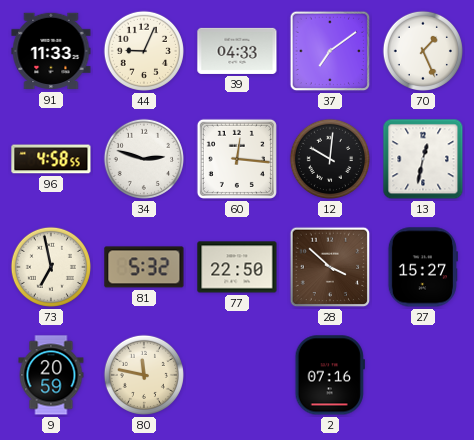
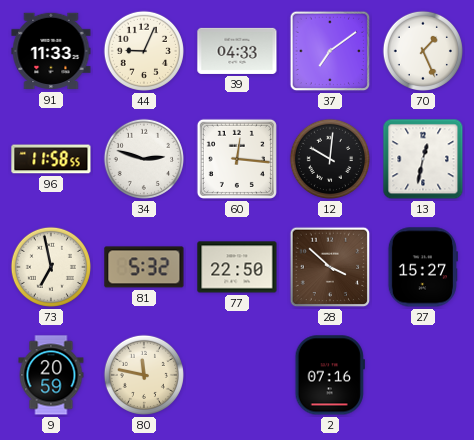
96: 4:58 -> 11:58 (51, 159)
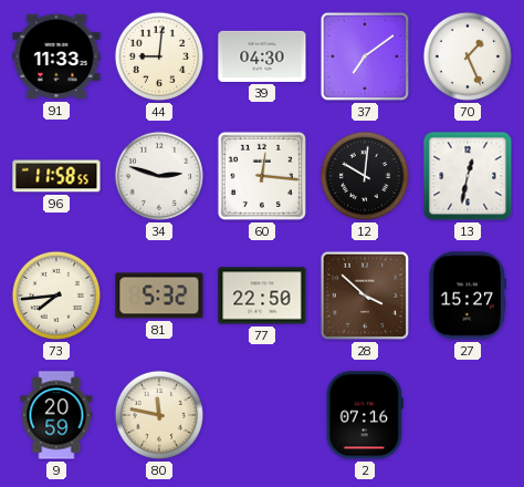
44: 9:04 -> 9:01 (159, 56)
39: 04:33 -> 04:30 (262, 56)
73: 6:58 -> 7:44 (56, 296)
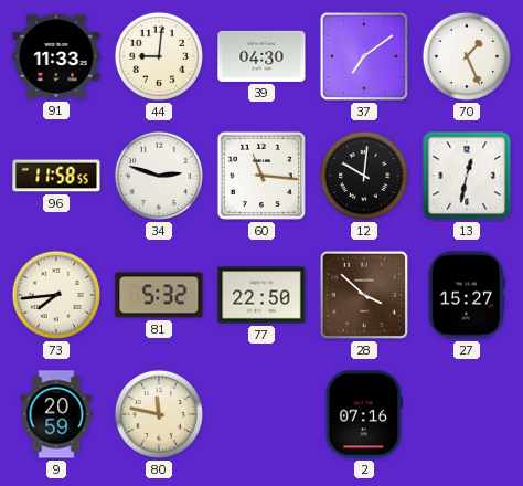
60: 12:16 -> 11:16 (261, 176)
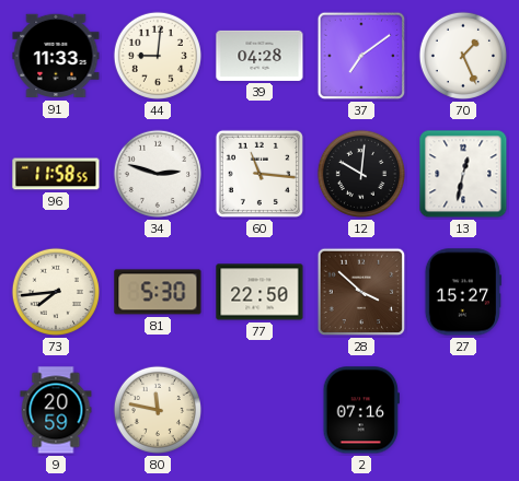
39: 04:30 -> 04:28 (259, 56)
81: 5:32 -> 5:30 (158, 292)
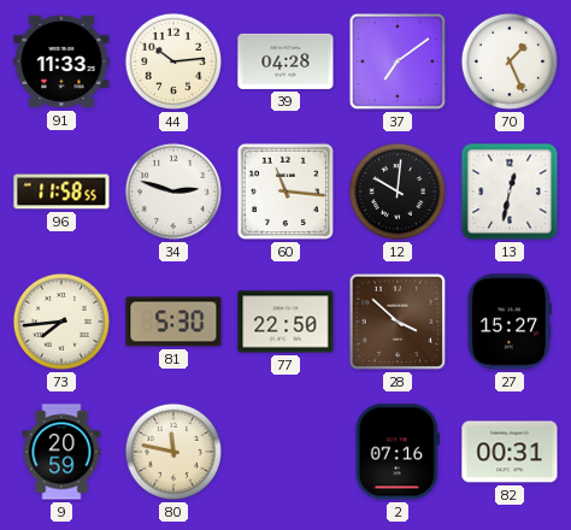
44: 9:01 -> 10:14 (173, 61)
82: none -> 00:31 (510, 452)
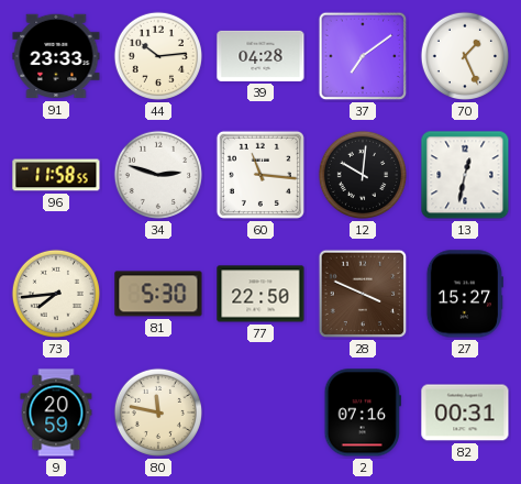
91: 11:33 -> 23:33 (56, 56)
28: 3:52 -> 3:49 (363, 294)
